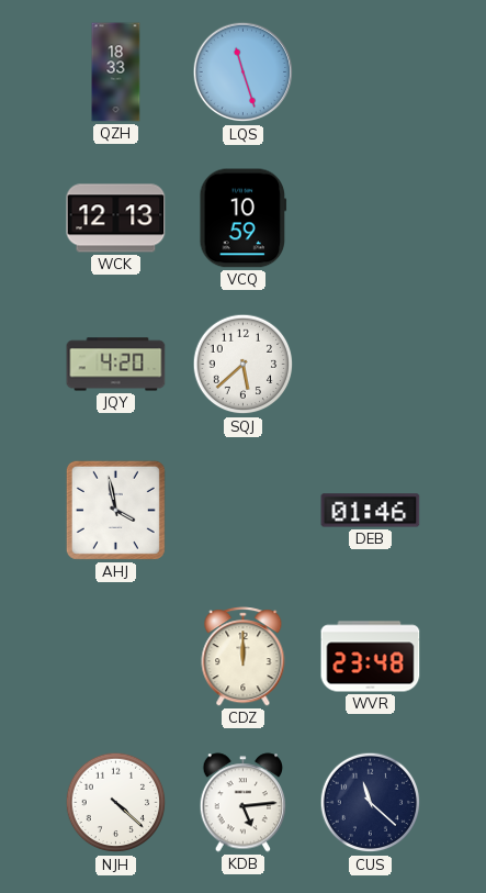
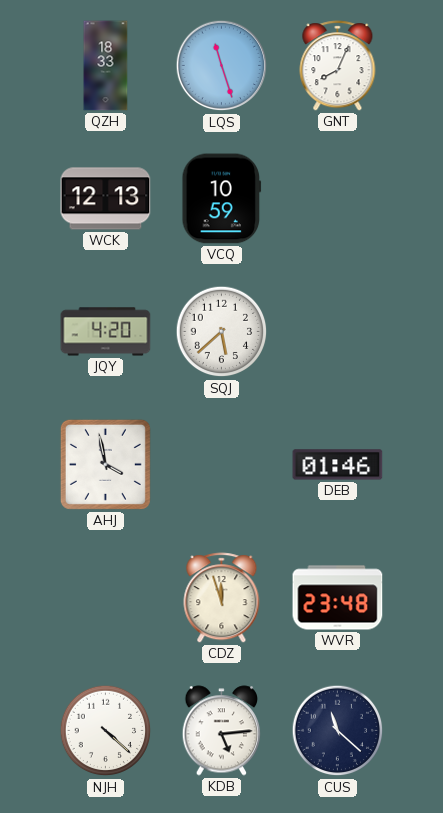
GNT: none -> 8:04 (338, 66)
CDZ: 12:00 -> 11:57 (222, 598)
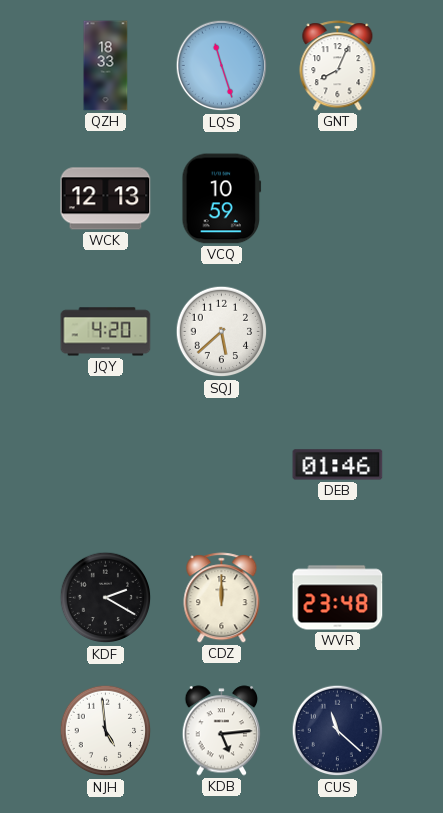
AHJ: 3:58 -> none (105, 464)
KDF: none -> 2:20 (106, 598)
CDZ: 11:57 -> 12:00 (222, 598)
NJH: 4:22 -> 4:59 (106, 731)
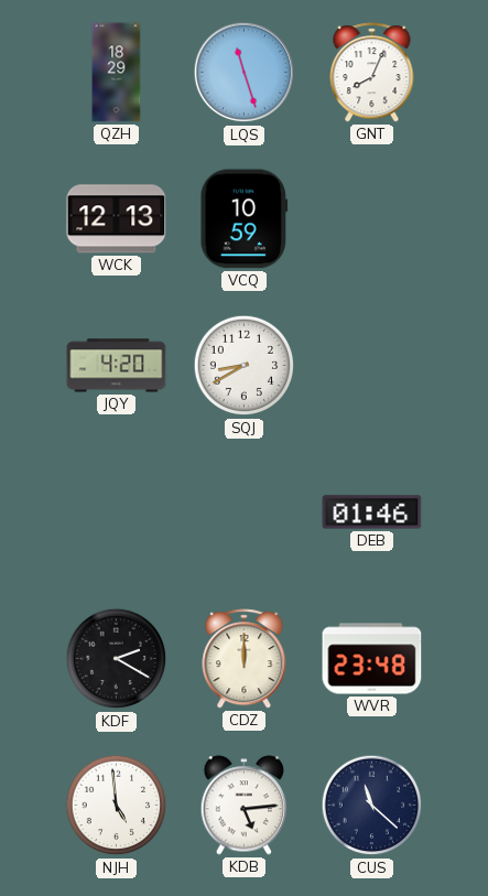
QZH: 18:33 -> 18:29 (117, 73)
SQJ: 5:38 -> 8:40 (245, 366)
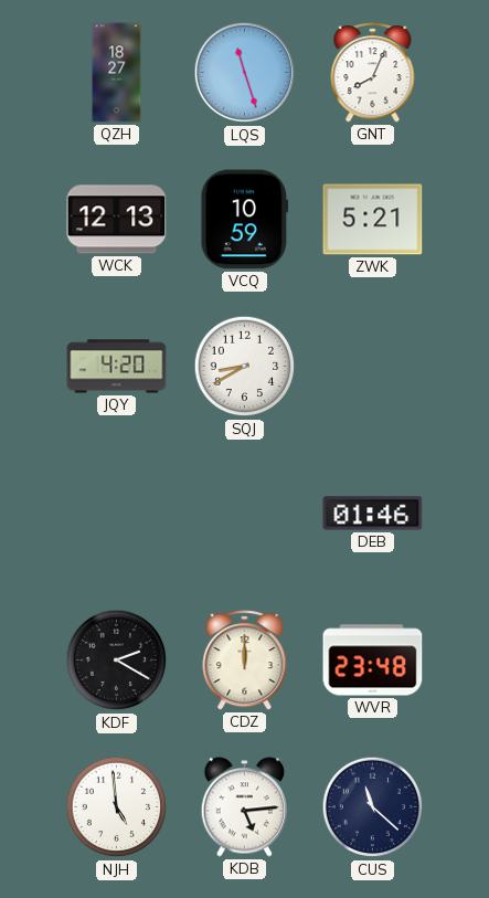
QZH: 18:29 -> 18:27 (117, 73)
ZWK: none -> 5:21 (373, 220)
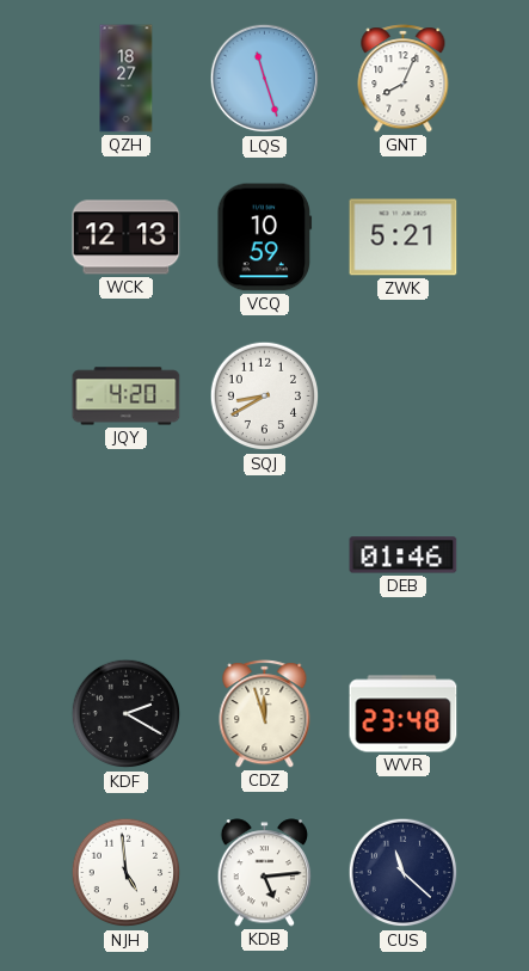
CDZ: 12:00 -> 11:57 (265, 714)
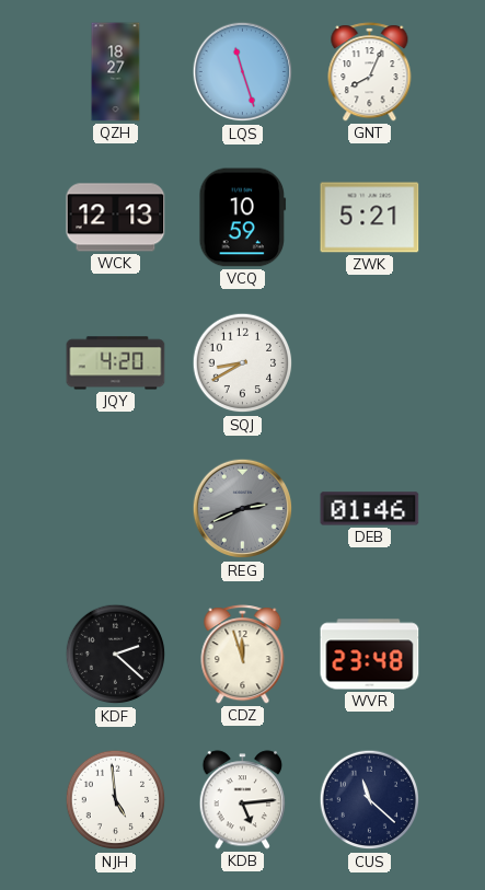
REG: none -> 2:41 (243, 509)
KDF: 2:20 -> 2:22 (116, 655)
